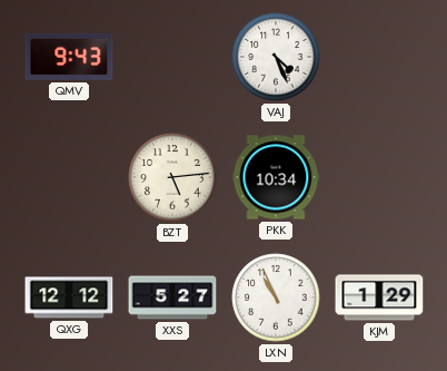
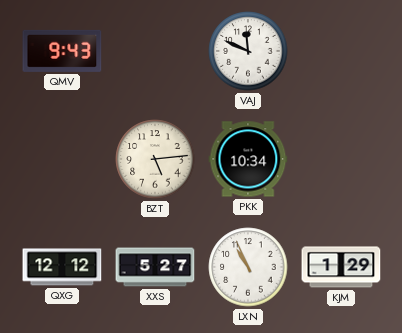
VAJ: 4:26 -> 11:49 (248, 51)
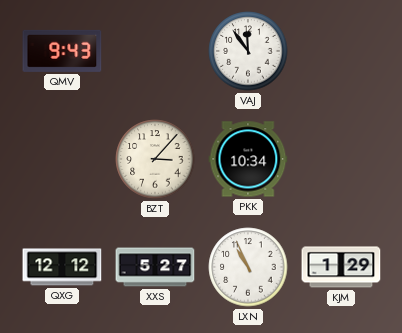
VAJ: 11:49 -> 11:54 (248, 51)
BZT: 5:14 -> 3:07 (155, 159)
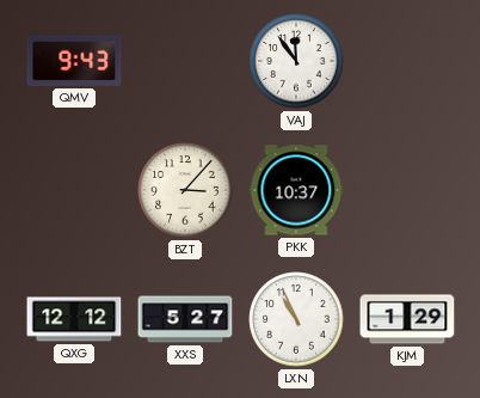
PKK: 10:34 -> 10:37 (296, 190)
